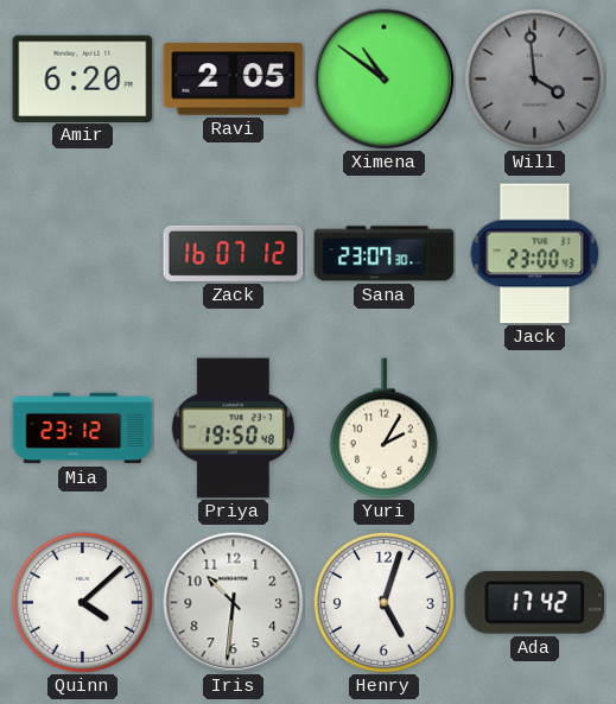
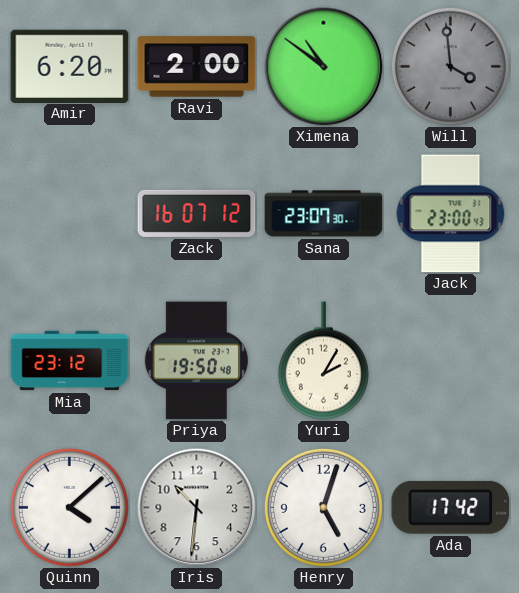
Ravi: 2:05 -> 2:00 (197, 67)
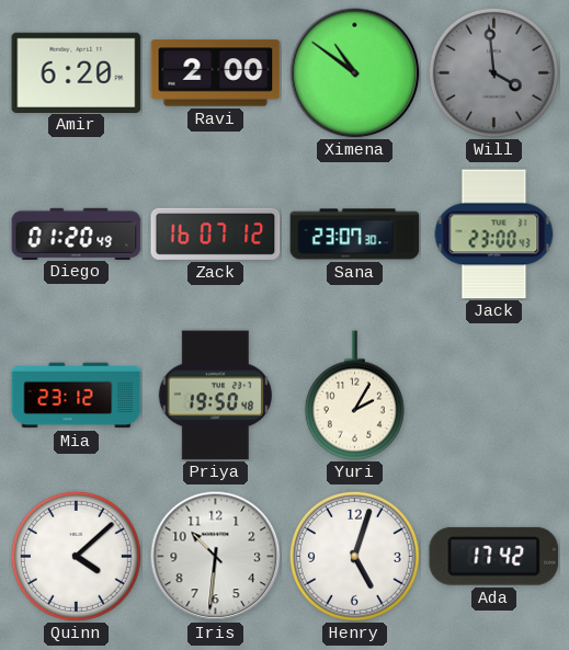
Diego: none -> 01:20 (77, 233)
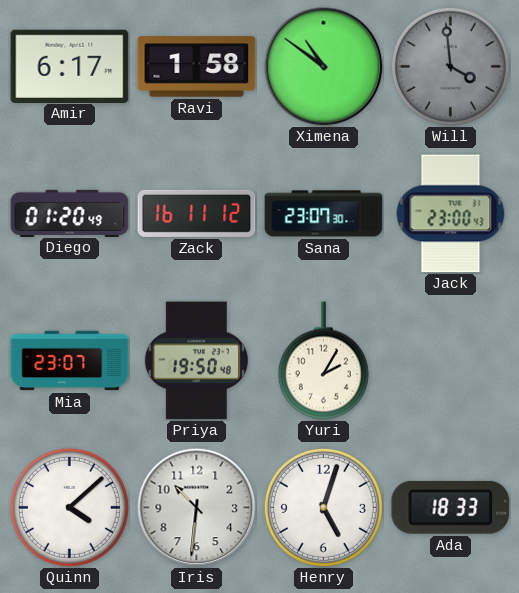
Amir: 6:20 -> 6:17 (70, 66)
Ravi: 2:00 -> 1:58 (197, 67)
Zack: 16:07 -> 16:11 (197, 213)
Mia: 23:12 -> 23:07 (70, 361)
Ada: 17:42 -> 18:33 (451, 507)
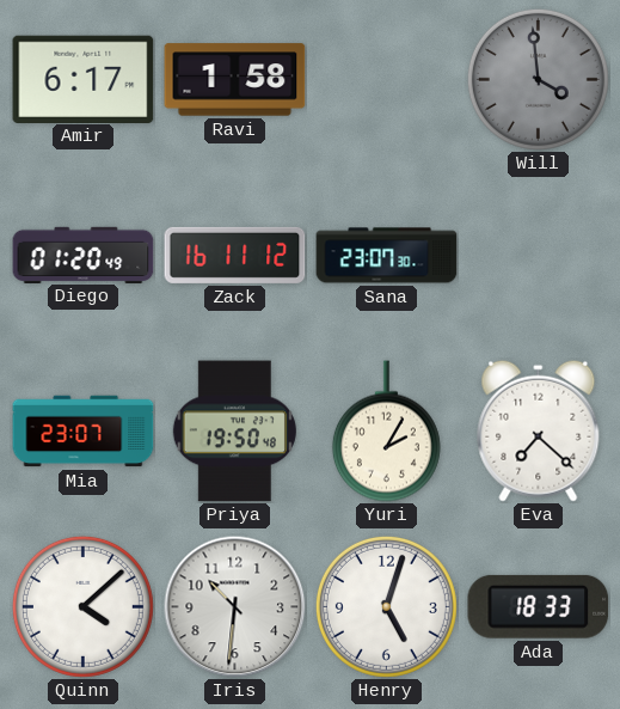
Ximena: 10:51 -> none (324, 67)
Jack: 23:00 -> none (451, 214)
Eva: none -> 7:22 (539, 430)
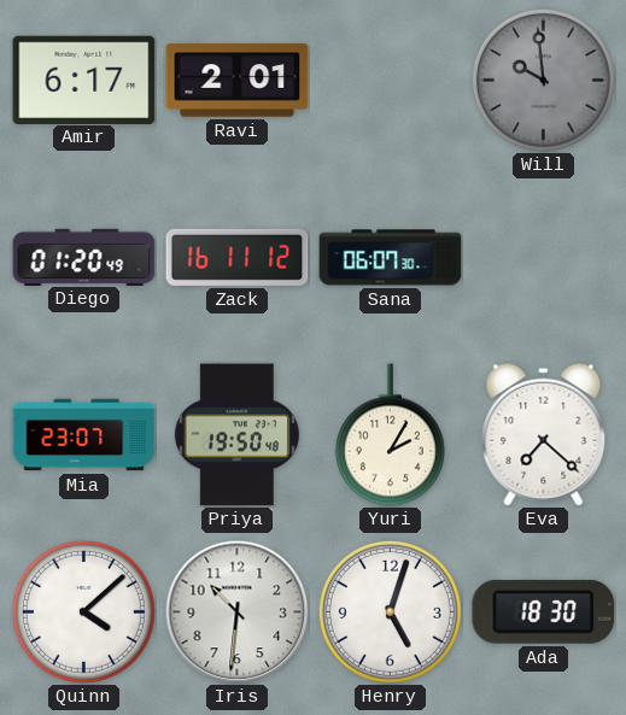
Ravi: 1:58 -> 2:01 (238, 81)
Will: 3:59 -> 9:59 (543, 80)
Sana: 23:07 -> 06:07 (391, 258)
Ada: 18:33 -> 18:30 (544, 611)
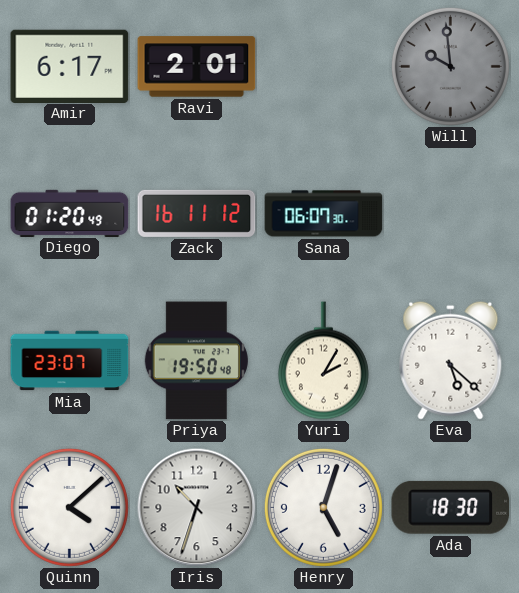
Eva: 7:22 -> 5:22 (451, 360)
Iris: 10:31 -> 10:33 (197, 508)
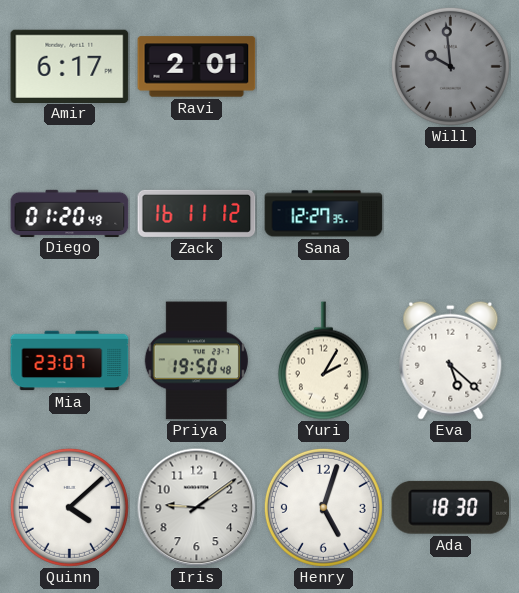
Sana: 06:07 -> 12:27 (324, 214)
Iris: 10:33 -> 9:09 (197, 508)
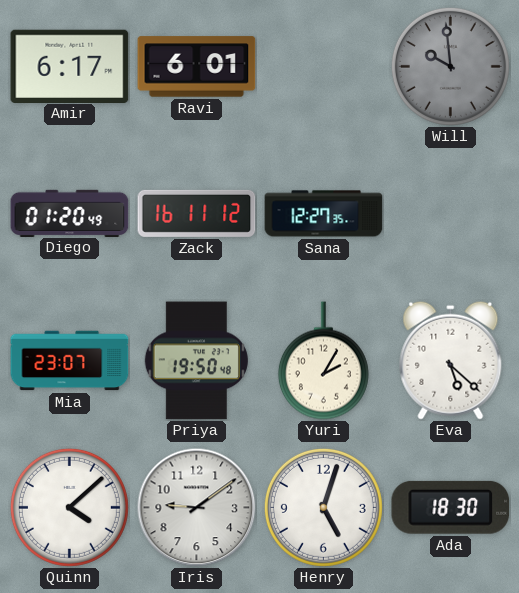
Ravi: 2:01 -> 6:01 (197, 67)
